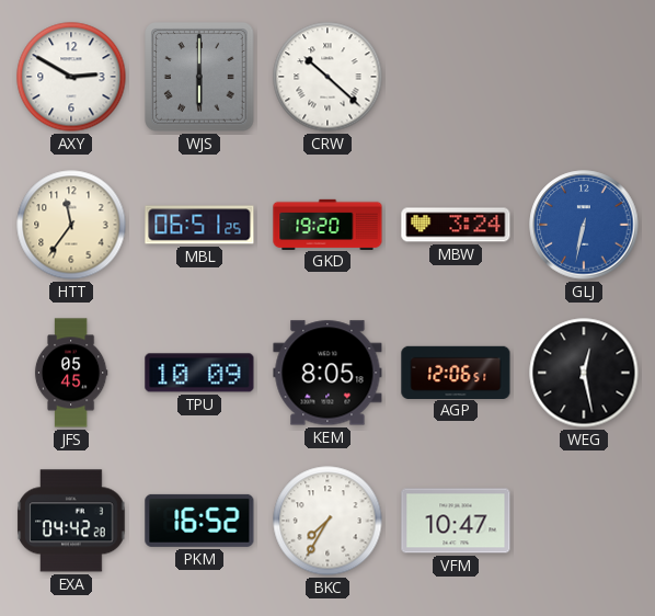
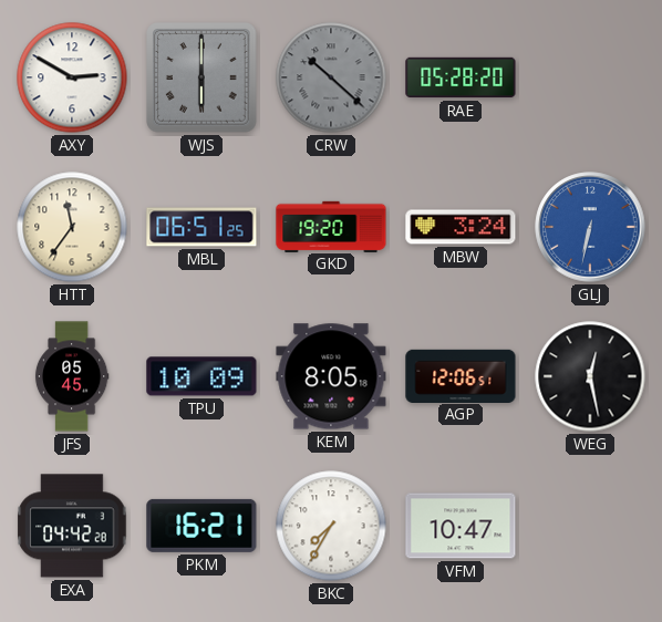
CRW dial: white -> grey (331, 77)
RAE: none -> 05:28 (461, 77)
PKM: 16:52 -> 16:21 (201, 526)
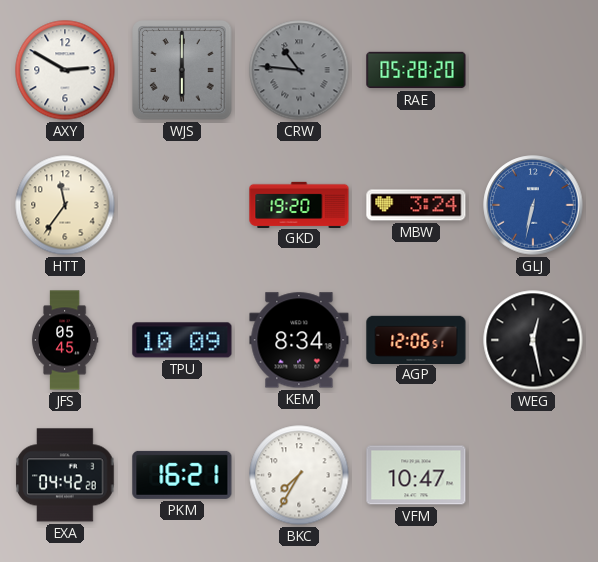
CRW: 10:22 -> 10:46 (299, 70)
MBL: 06:51 -> none (201, 227)
KEM: 8:05 -> 8:34 (299, 340)
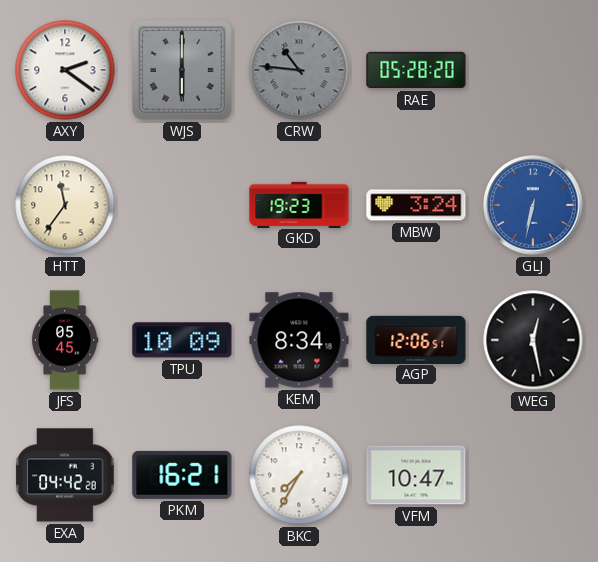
AXY: 2:50 -> 2:21 (65, 70)
GKD: 19:20 -> 19:23 (299, 204)
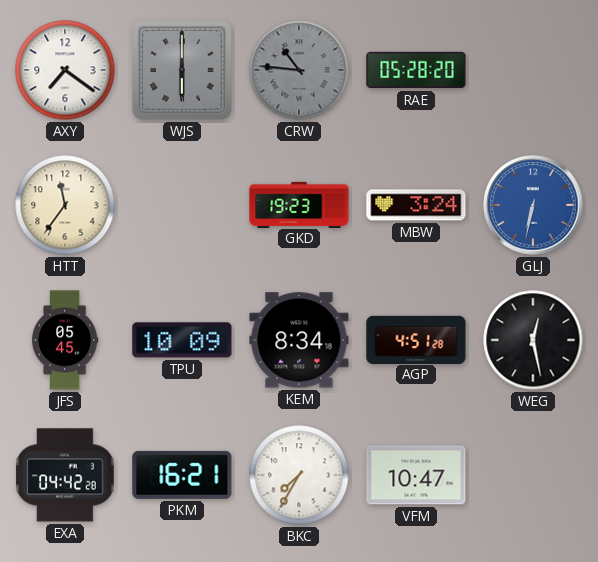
AXY: 2:21 -> 7:21 (65, 70)
AGP: 12:06 -> 4:51 (416, 339)
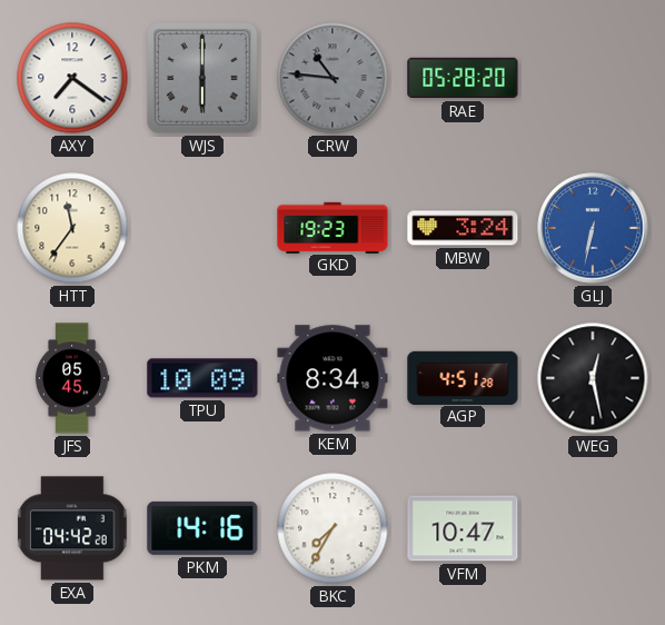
PKM: 16:21 -> 14:16 (202, 528)
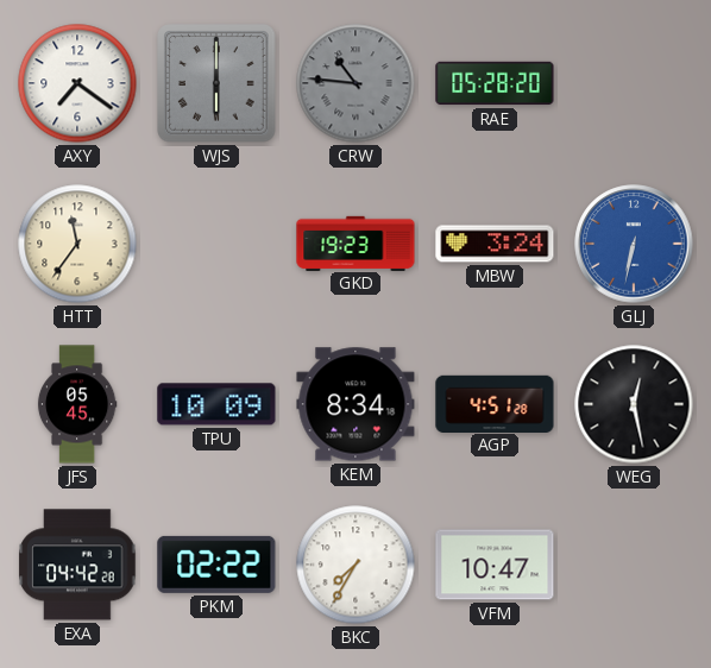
PKM: 14:16 -> 02:22 (216, 565)
